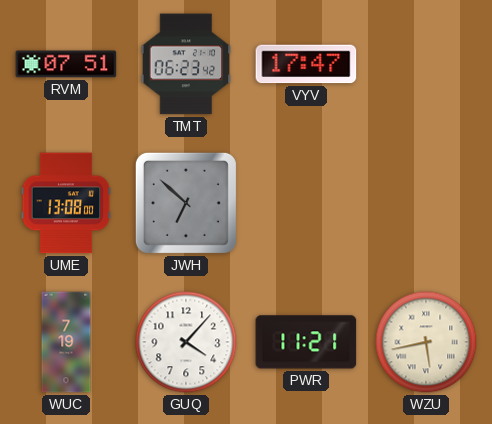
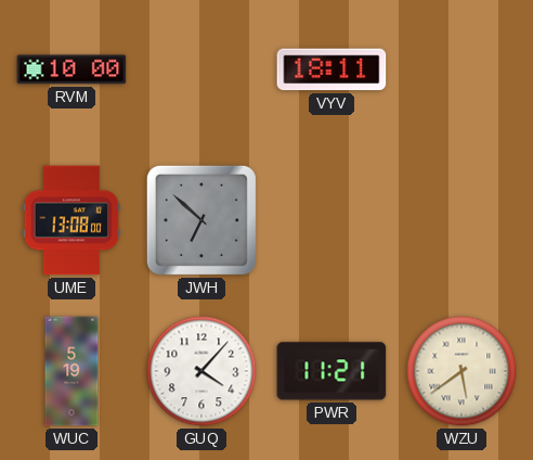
RVM: 07:51 -> 10:00 (71, 69)
TMT: 06:23 -> none (186, 64)
VYV: 17:47 -> 18:11 (331, 69)
WUC: 7:19 -> 5:19 (71, 371)
WZU: 5:43 -> 5:39 (461, 371)
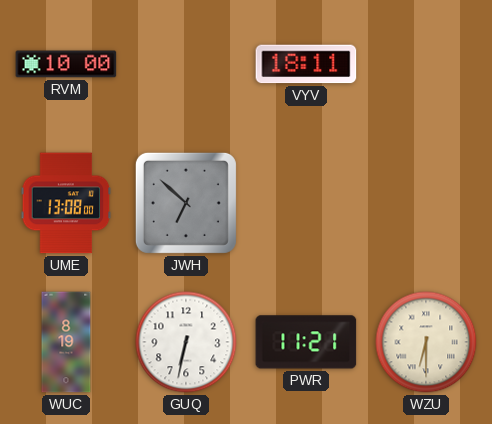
WUC: 5:19 -> 8:19 (66, 342)
GUQ: 4:07 -> 6:32 (186, 342)
WZU: 5:39 -> 6:30 (426, 342)
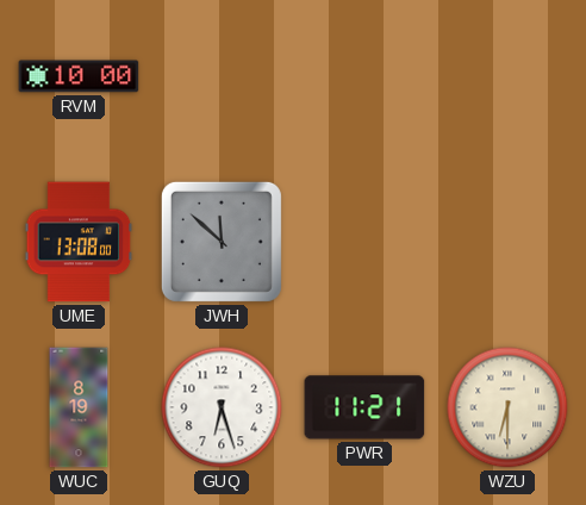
VYV: 18:11 -> none (306, 64)
JWH: 6:52 -> 11:52 (222, 242)
GUQ: 6:32 -> 6:27 (222, 407)
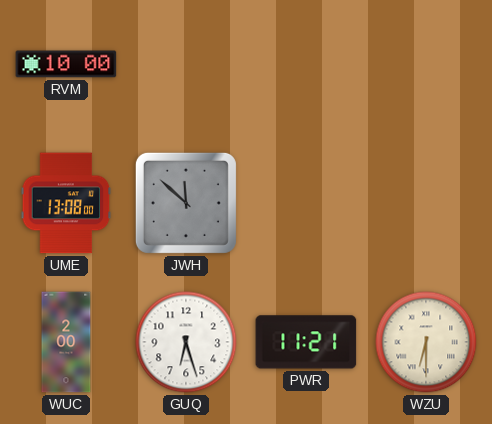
WUC: 8:19 -> 2:00 (66, 342)
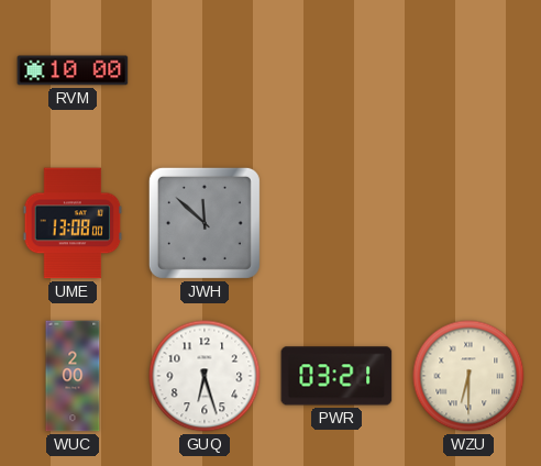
PWR: 11:21 -> 03:21 (336, 376)
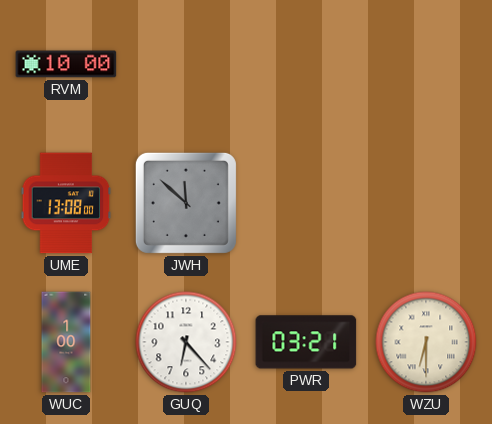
WUC: 2:00 -> 1:00 (66, 342)
GUQ: 6:27 -> 6:23 (186, 342)
